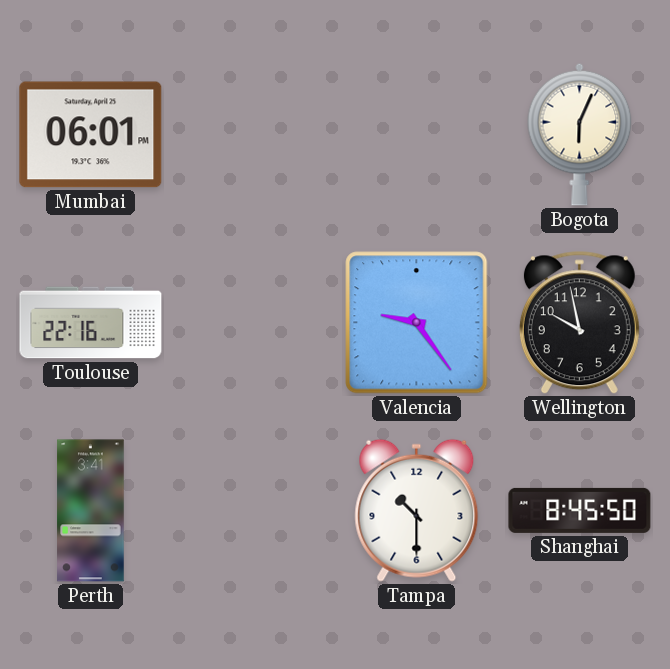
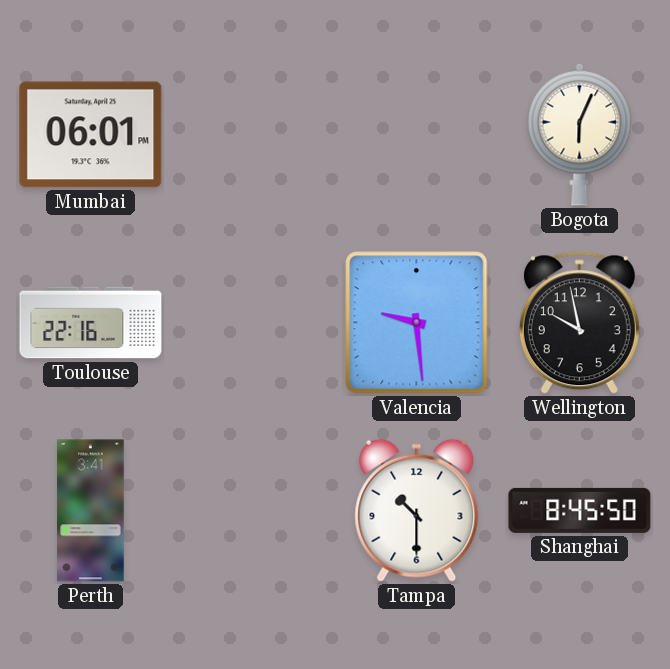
Valencia: 9:24 -> 9:29 (417, 323)
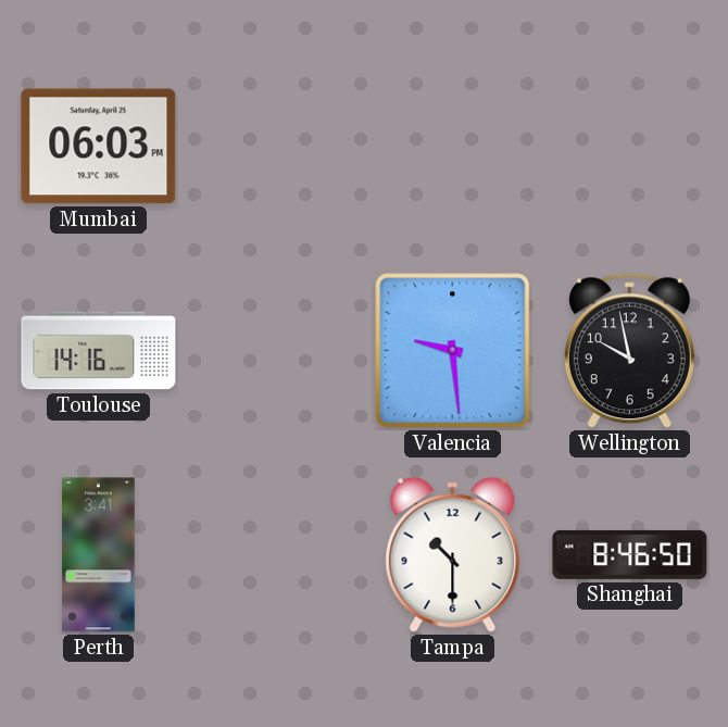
Mumbai: 06:01 -> 06:03 (99, 147)
Bogota: 6:04 -> none (580, 134)
Toulouse: 22:16 -> 14:16 (99, 351)
Shanghai: 8:45 -> 8:46 (630, 554)
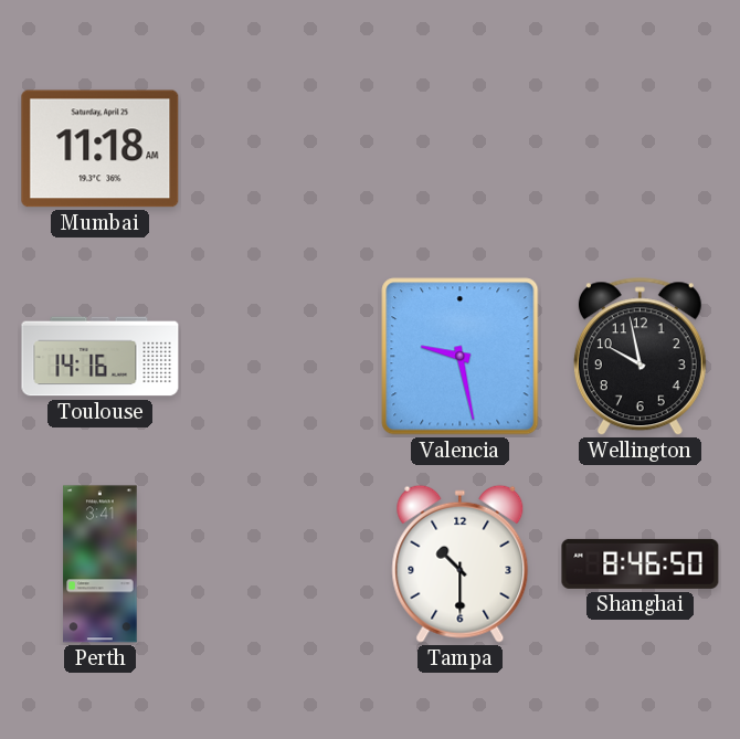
Mumbai: 06:03 -> 11:18 (101, 149)
Valencia: 9:29 -> 9:28 (461, 357)
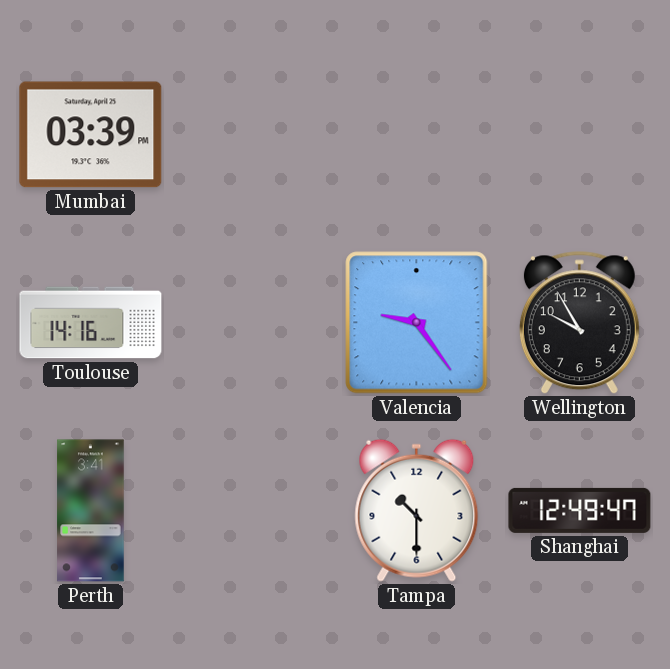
Mumbai: 11:18 -> 03:39 (91, 135)
Valencia: 9:28 -> 9:24 (417, 323)
Wellington: 9:58 -> 9:55 (579, 323)
Shanghai: 8:46 -> 12:49 (580, 510)
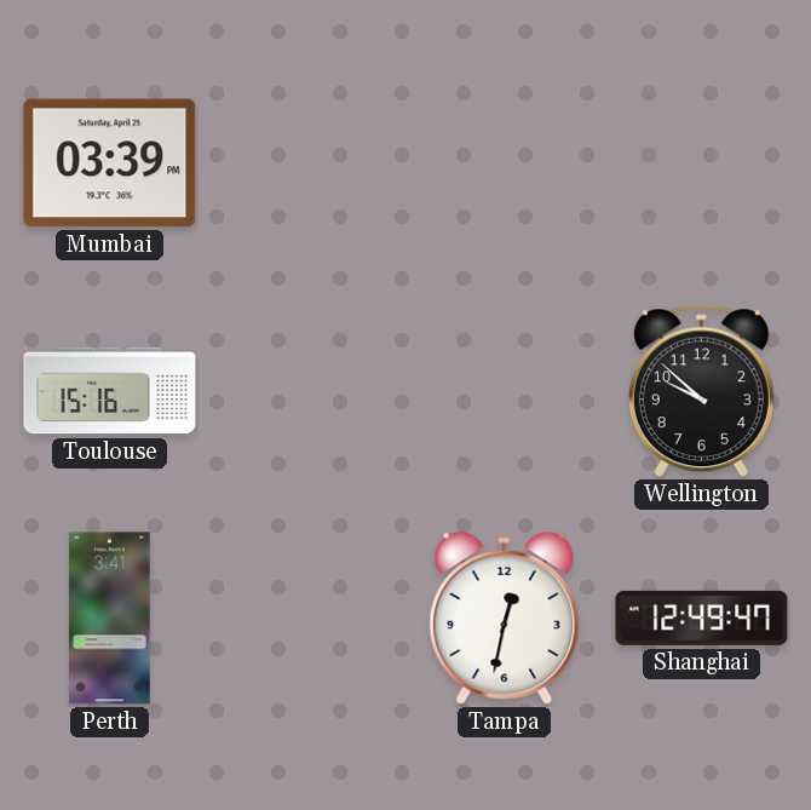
Toulouse: 14:16 -> 15:16 (110, 391)
Valencia: 9:24 -> none (417, 323)
Wellington: 9:55 -> 9:52 (701, 391)
Tampa: 10:30 -> 12:32 (505, 617)
